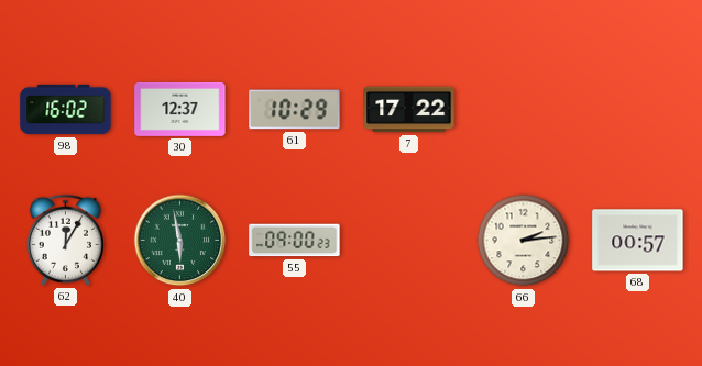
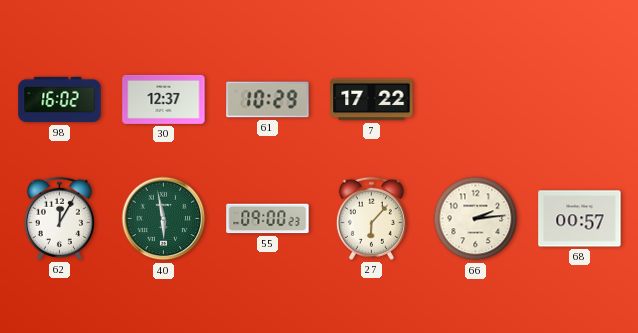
27: none -> 6:07 (371, 218)
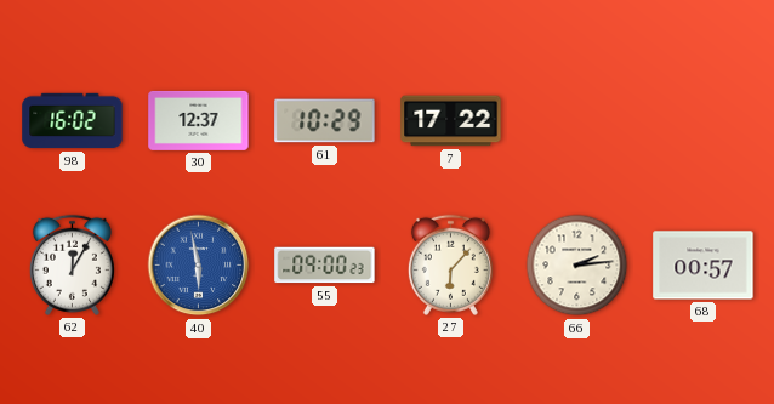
40 dial: green -> blue (199, 266)
